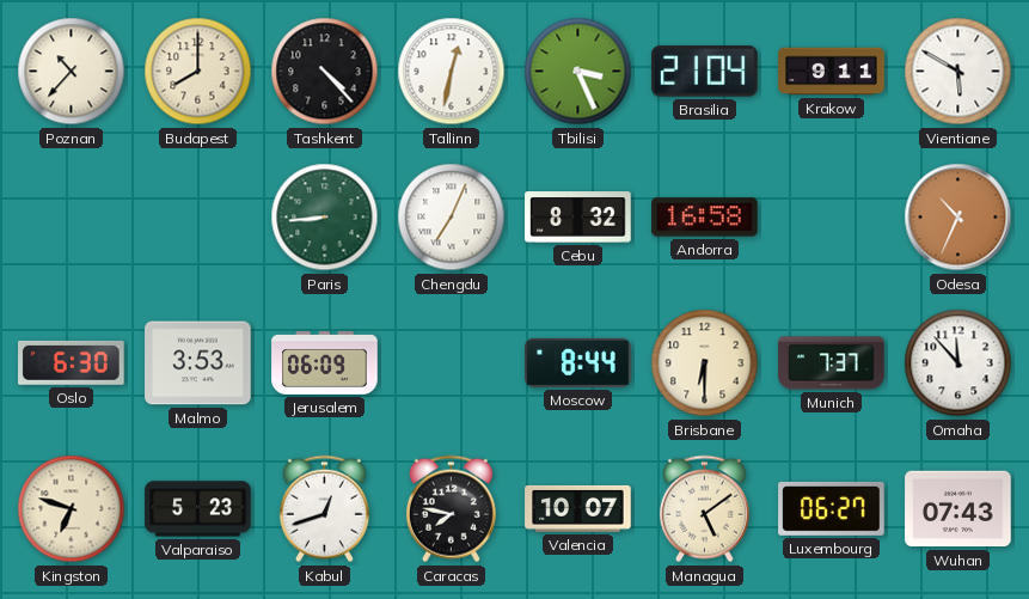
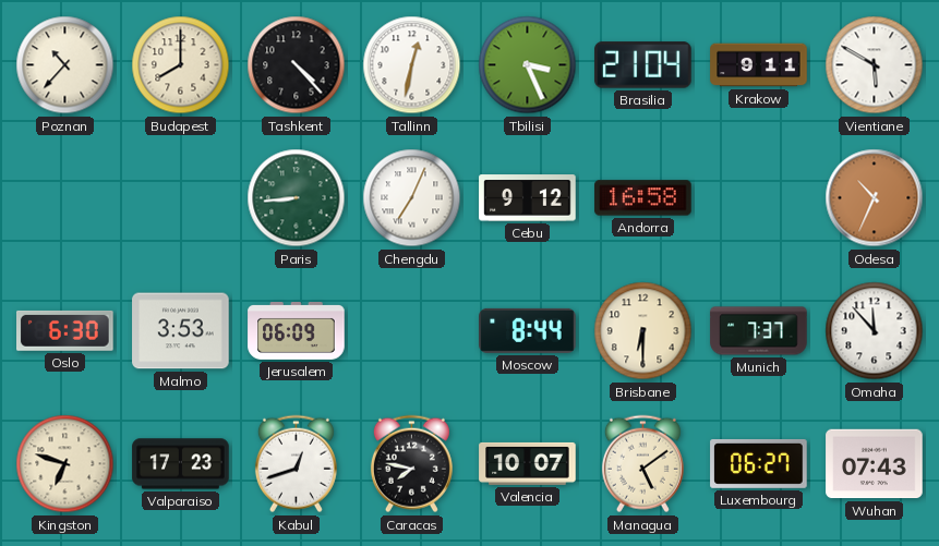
Cebu: 8:32 -> 9:12 (528, 198)
Valparaiso: 5:23 -> 17:23 (181, 464)
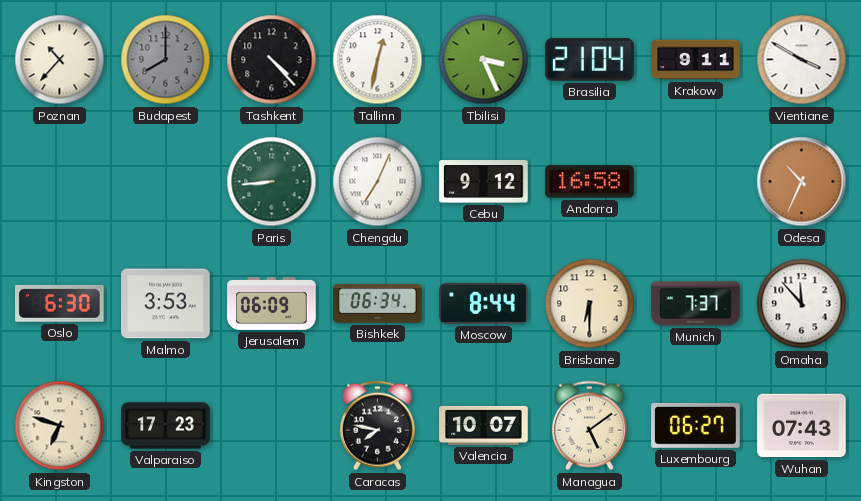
Budapest dial: cream -> grey (166, 60)
Vientiane: 5:50 -> 3:50 (802, 60)
Bishkek: none -> 06:34 (378, 304)
Kabul: 12:42 -> none (296, 464)
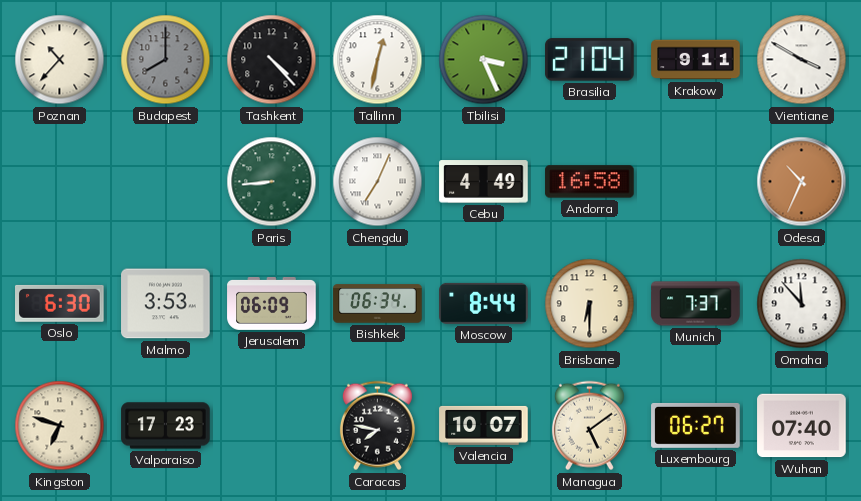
Cebu: 9:12 -> 4:49 (484, 182)
Wuhan: 07:43 -> 07:40 (802, 426)
